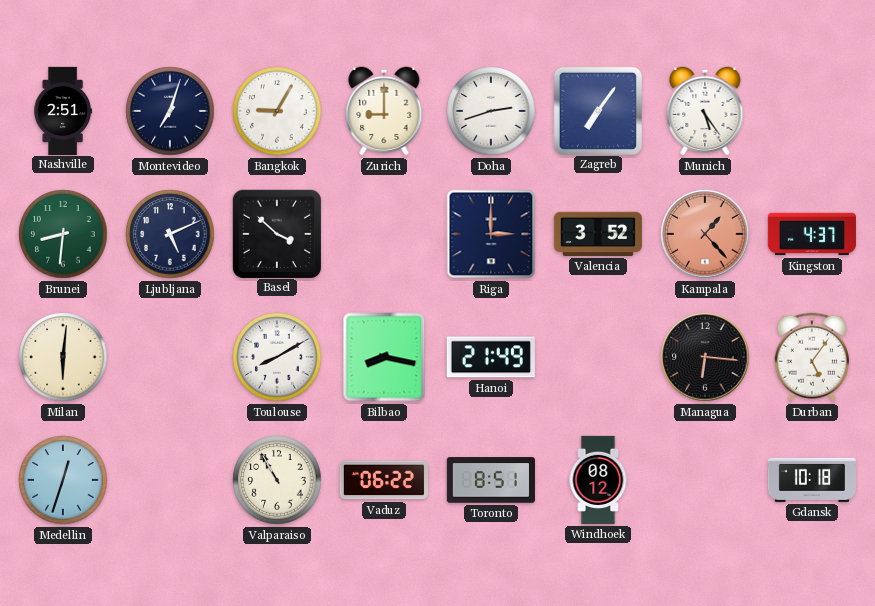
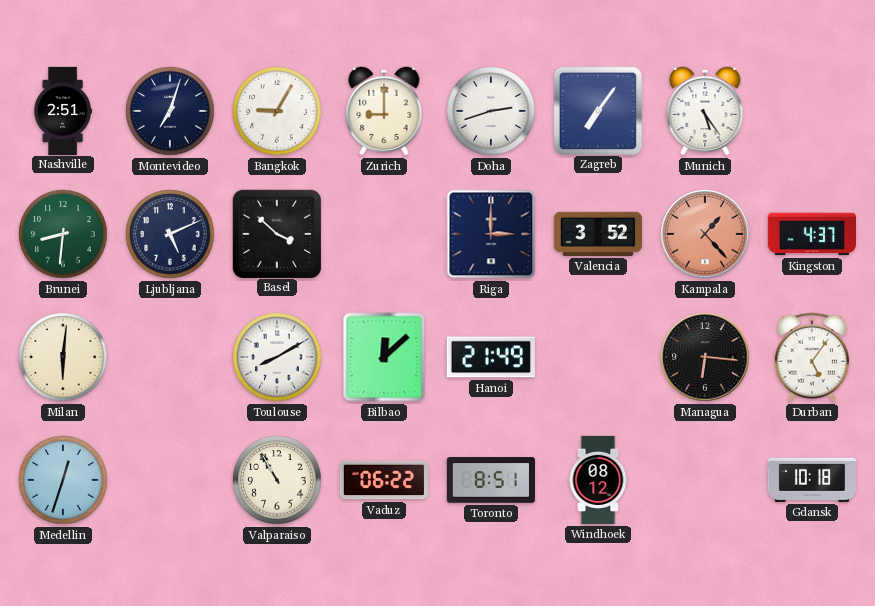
Bilbao: 8:17 -> 12:08 (384, 357)
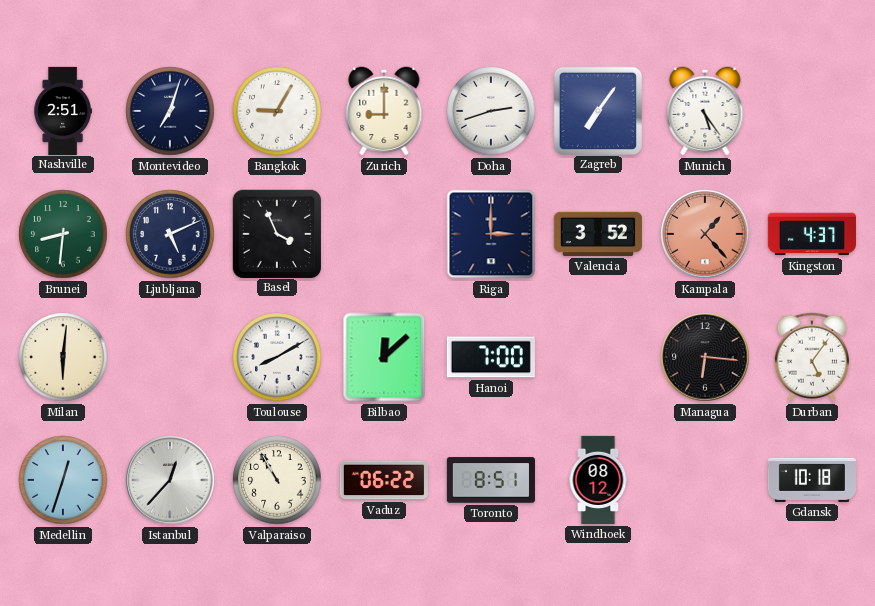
Basel: 3:52 -> 3:56 (276, 233)
Hanoi: 21:49 -> 7:00 (491, 357)
Istanbul: none -> 12:37 (170, 480)
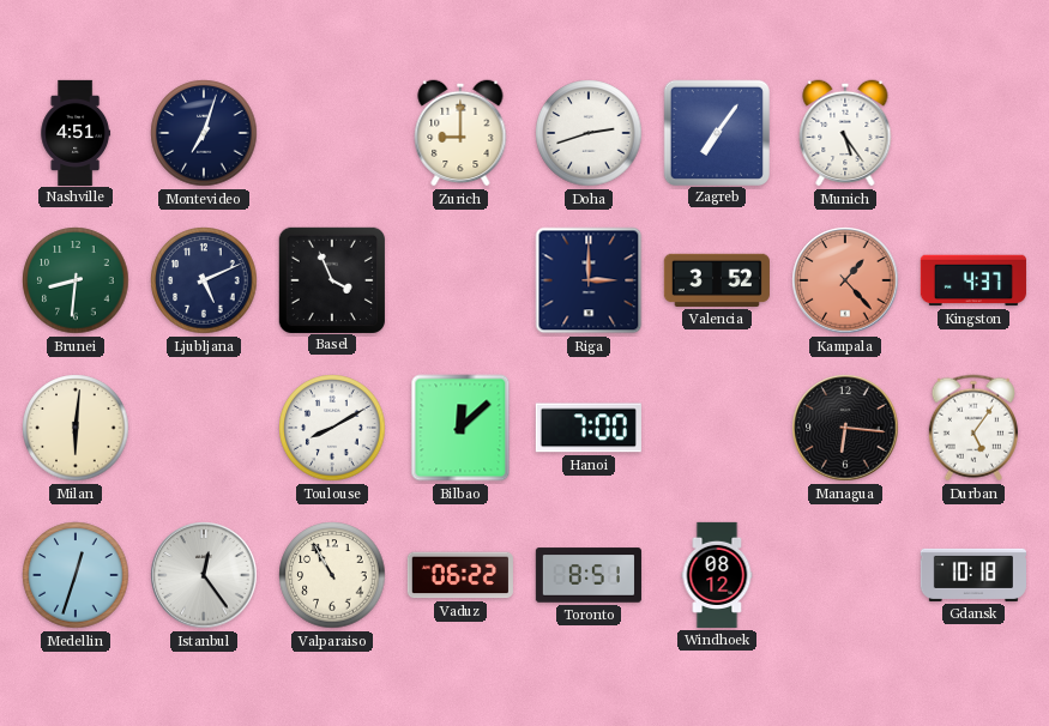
Nashville: 2:51 -> 4:51 (74, 132)
Bangkok: 9:05 -> none (277, 111)
Istanbul: 12:37 -> 12:24 (204, 575)
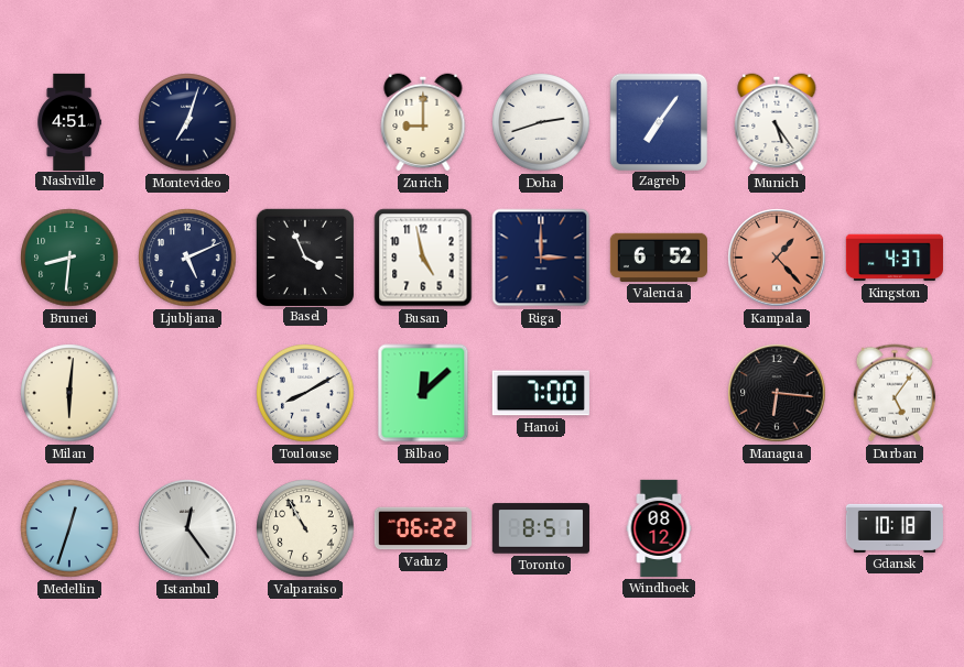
Busan: none -> 4:58 (423, 258)
Valencia: 3:52 -> 6:52 (659, 258)
